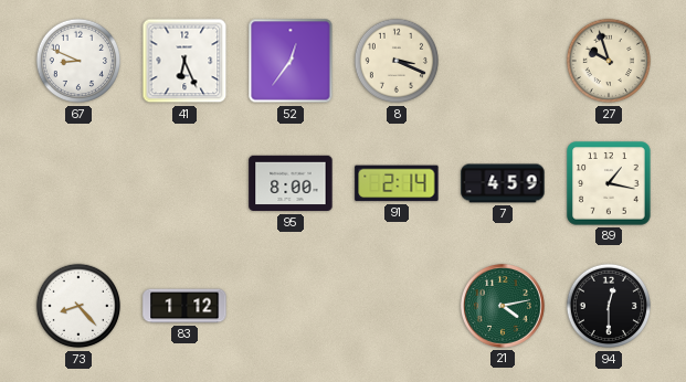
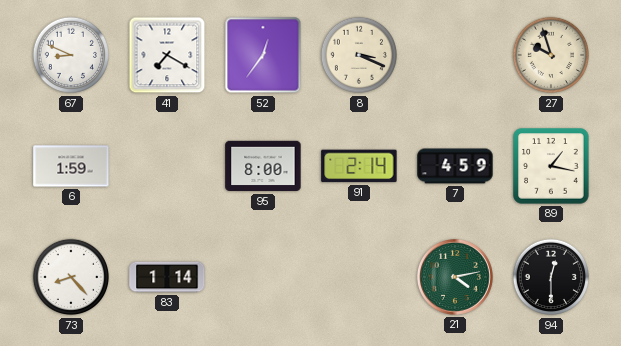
41: 6:26 -> 7:20 (167, 55)
6: none -> 1:59 (71, 166)
83: 1:12 -> 1:14 (167, 277)
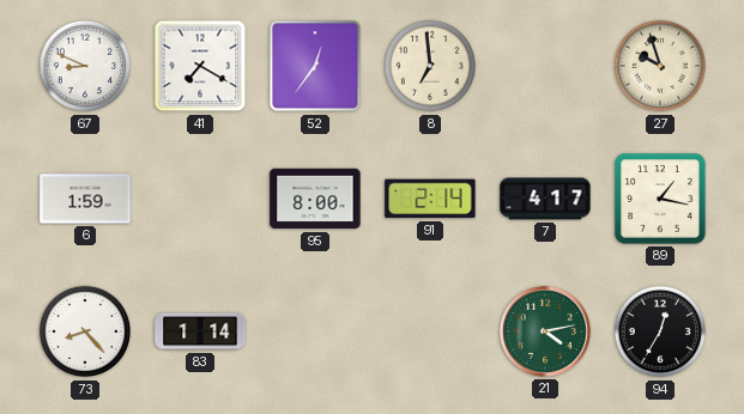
8: 3:19 -> 6:59 (430, 66)
7: 4:59 -> 4:17 (545, 199)
94: 12:30 -> 12:35 (660, 331)
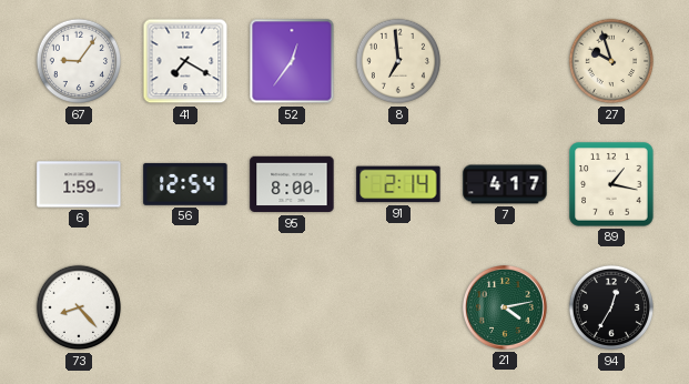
67: 8:49 -> 9:06 (79, 61)
56: none -> 12:54 (185, 184)
83: 1:14 -> none (200, 331)
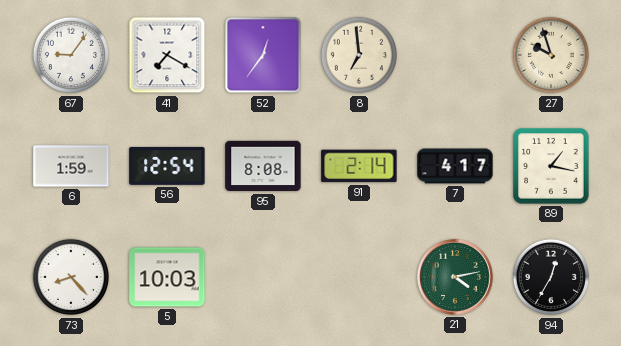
95: 8:00 -> 8:08 (263, 166)
5: none -> 10:03 (167, 277)
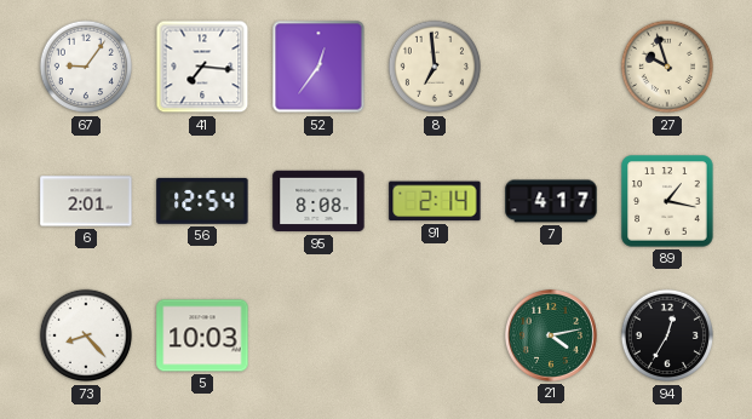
41: 7:20 -> 7:16 (202, 67)
6: 1:59 -> 2:01 (86, 201)
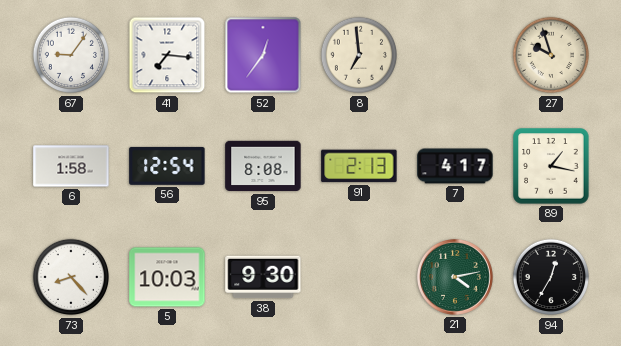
6: 2:01 -> 1:58 (71, 166)
91: 2:14 -> 2:13 (359, 166)
38: none -> 9:30 (263, 277)
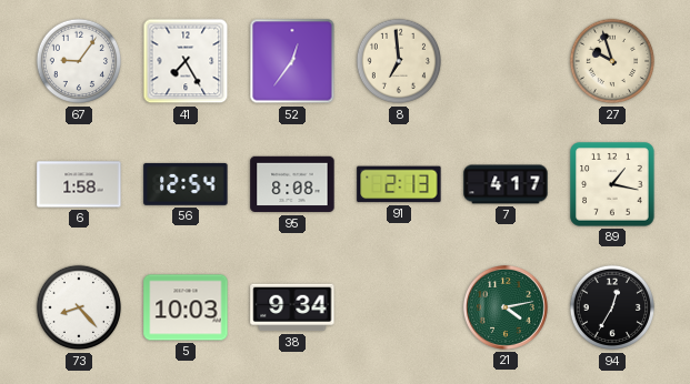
41: 7:16 -> 7:25 (186, 61)
38: 9:30 -> 9:34 (292, 307)
